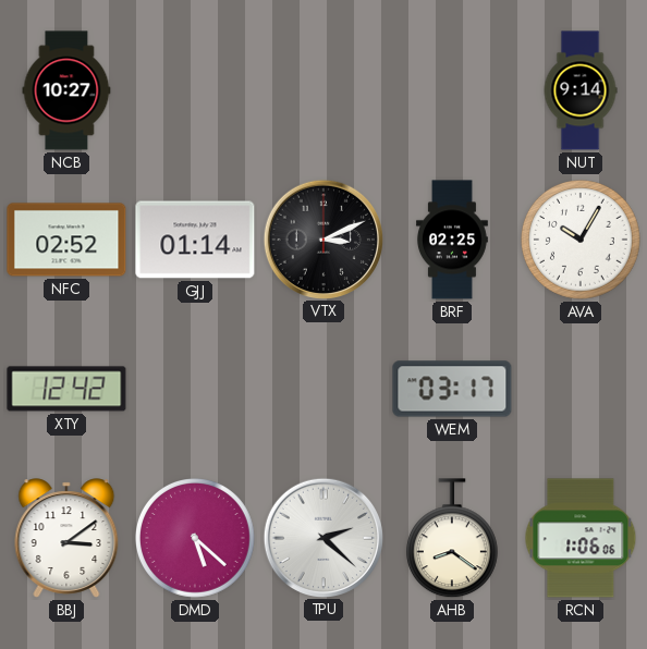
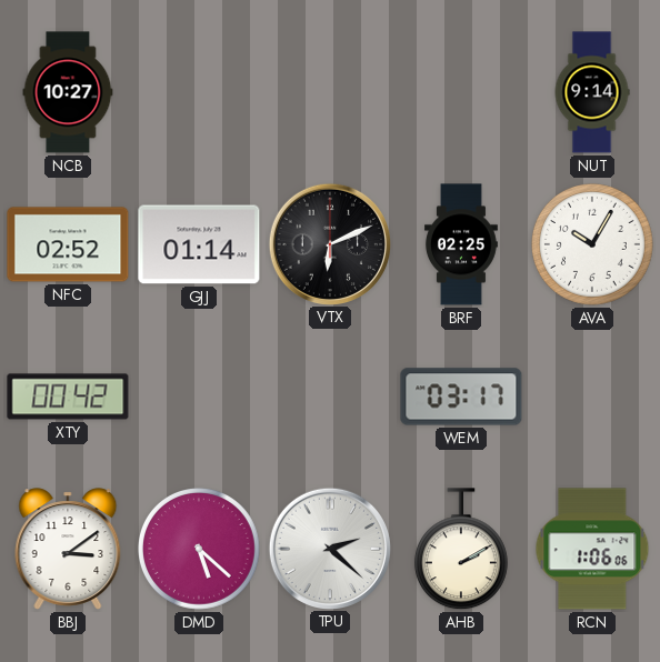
VTX: 3:11 -> 6:11 (329, 243)
XTY: 12:42 -> 00:42 (68, 397)
AHB: 8:21 -> 2:10 (461, 550)
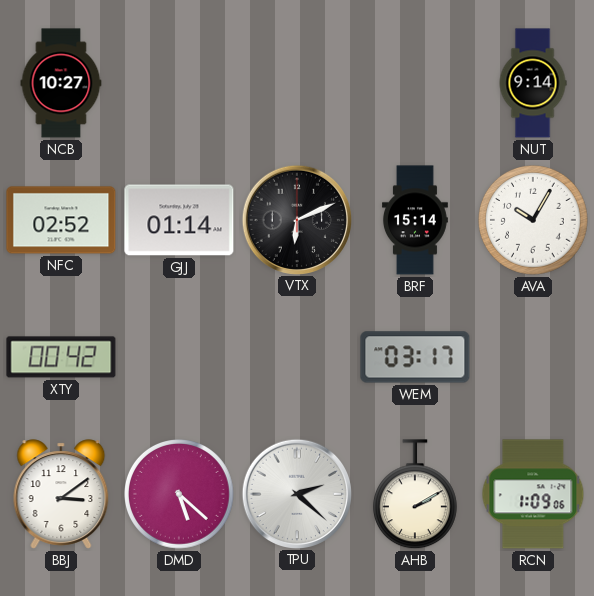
BRF: 02:25 -> 15:14 (416, 220)
RCN: 1:06 -> 1:09 (533, 494)
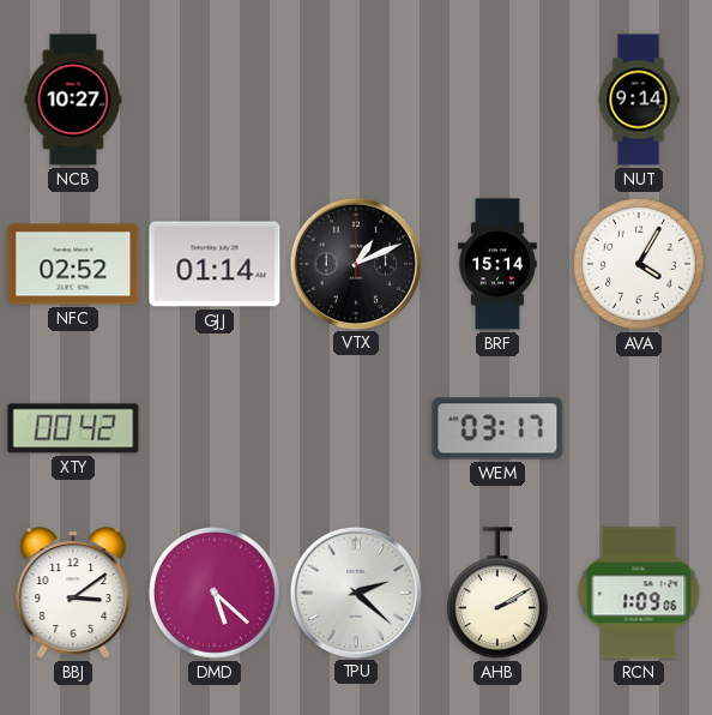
VTX: 6:11 -> 1:11 (355, 263)
AVA: 10:05 -> 4:05 (640, 265)
